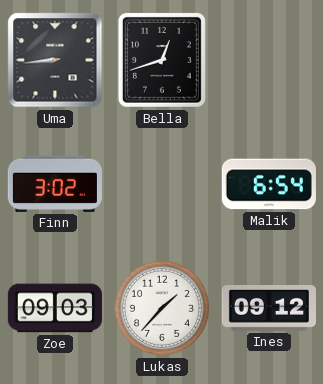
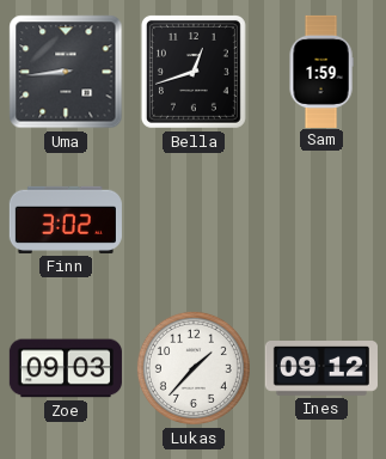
Sam: none -> 1:59 (321, 71)
Malik: 6:54 -> none (269, 184)
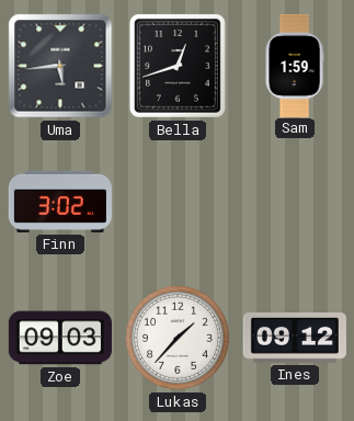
Uma: 8:44 -> 5:44 (60, 66)
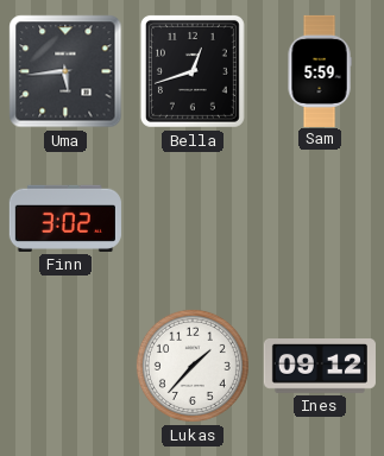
Sam: 1:59 -> 5:59 (320, 70)
Zoe: 09:03 -> none (60, 338)
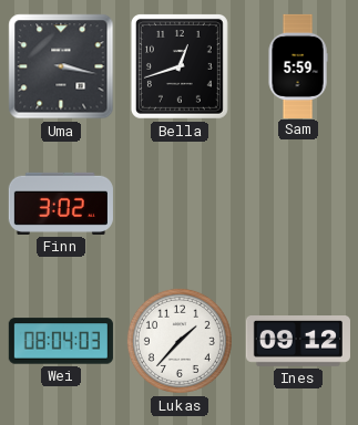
Uma: 5:44 -> 3:17 (61, 66)
Wei: none -> 08:04 (61, 341)
